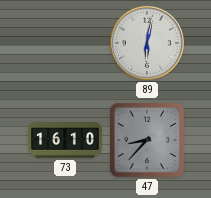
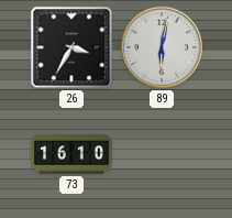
26: none -> 3:35 (71, 47)
47: 8:37 -> none (147, 140)
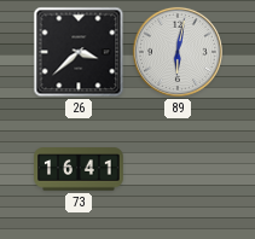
26: 3:35 -> 3:38 (79, 52)
73: 16:10 -> 16:41 (79, 169)
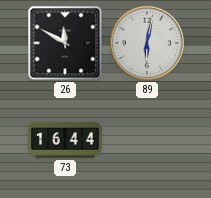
26: 3:38 -> 11:50 (65, 43)
73: 16:41 -> 16:44 (65, 140)
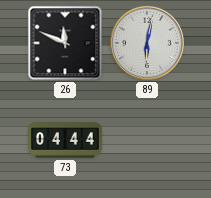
26: 11:50 -> 11:49 (65, 43)
73: 16:44 -> 04:44 (65, 140)
